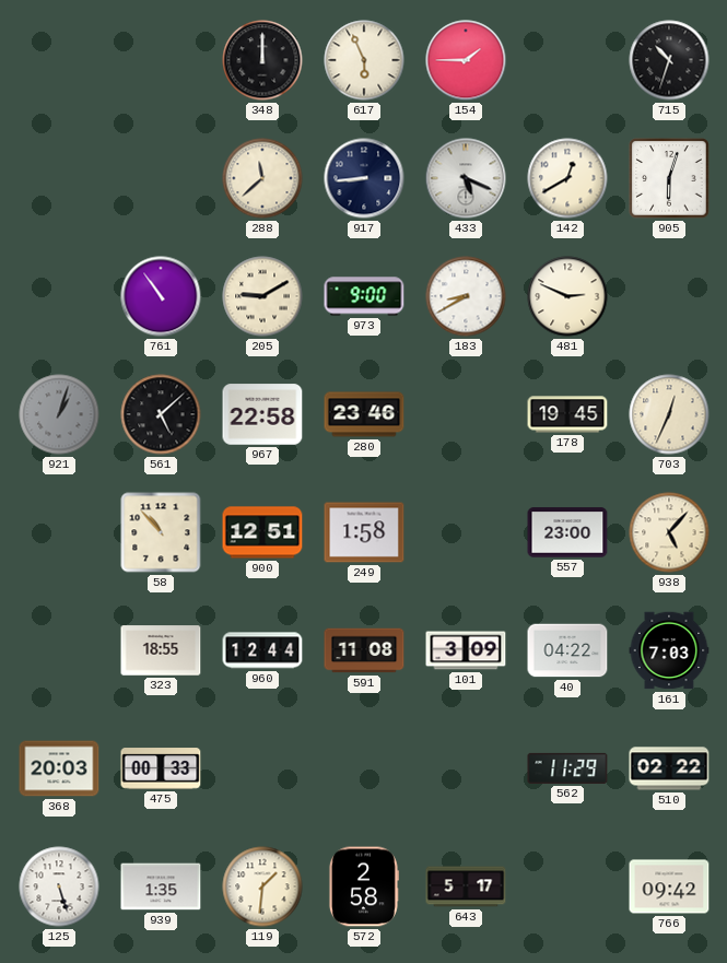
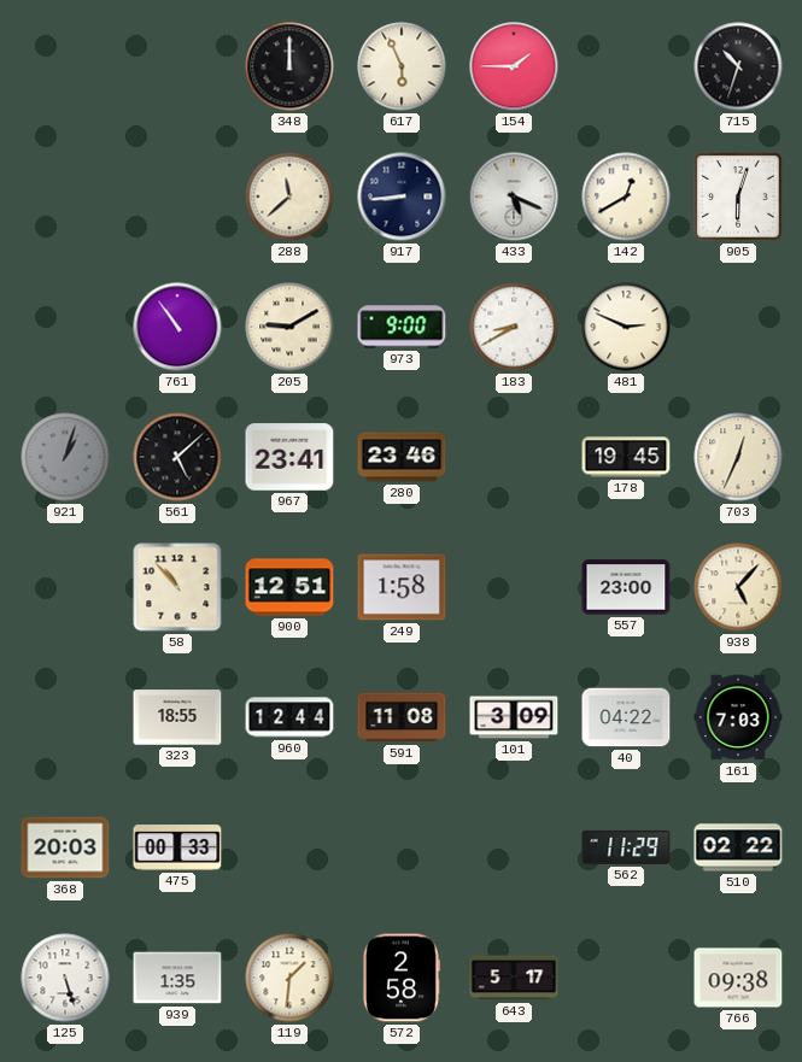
967: 22:58 -> 23:41 (289, 457)
766: 09:42 -> 09:38 (738, 978)
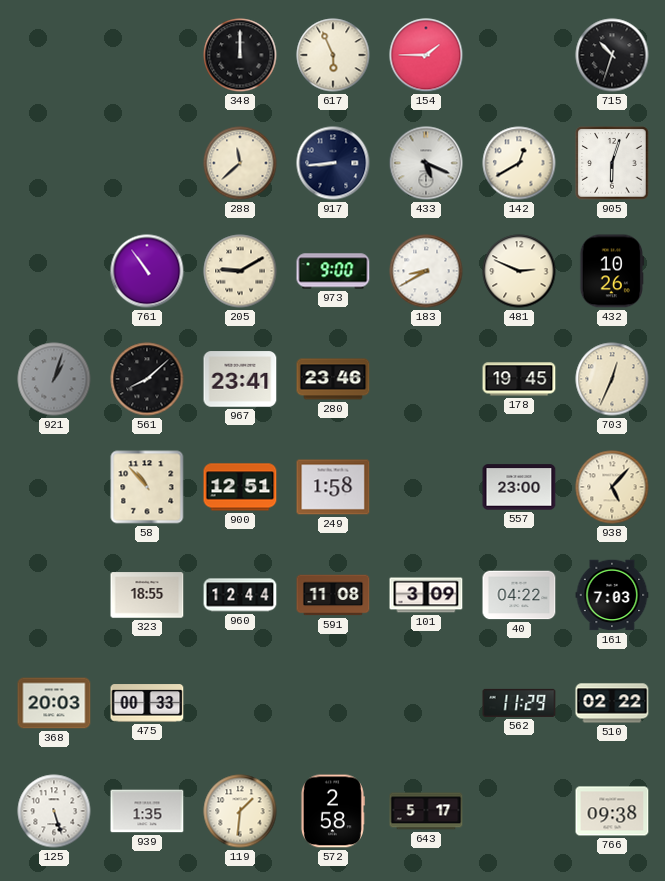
432: none -> 10:26 (612, 271)
561: 5:08 -> 8:08 (147, 379)
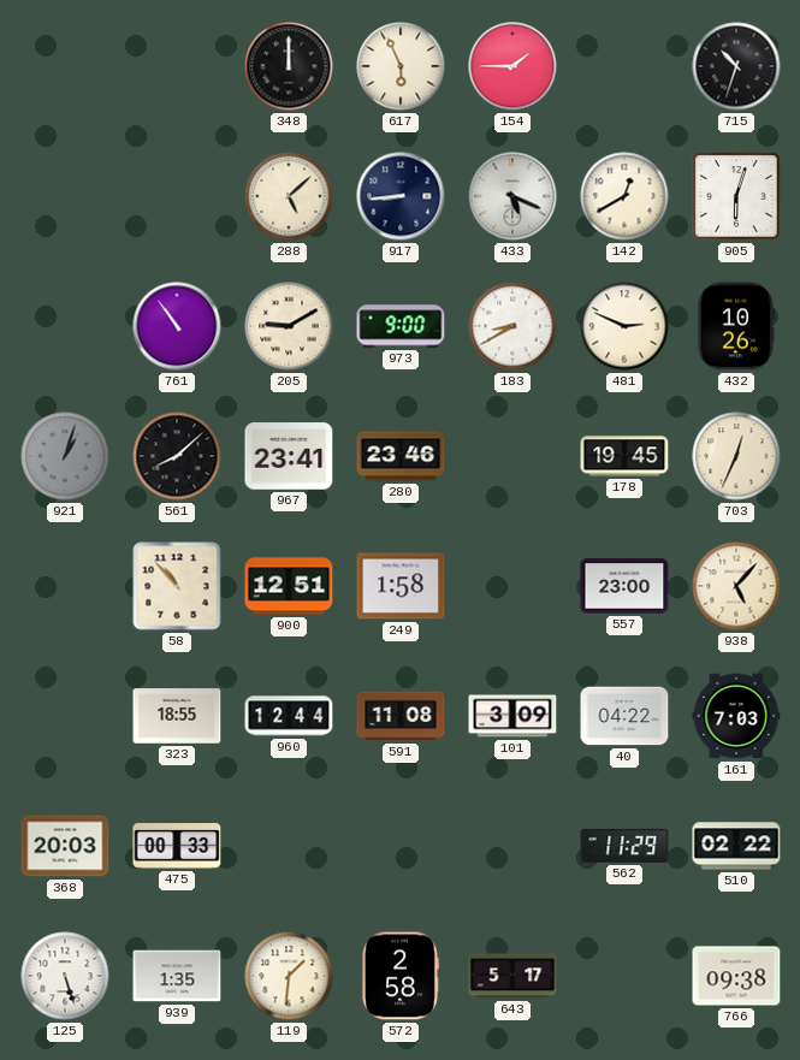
288: 11:38 -> 5:08 (289, 196)
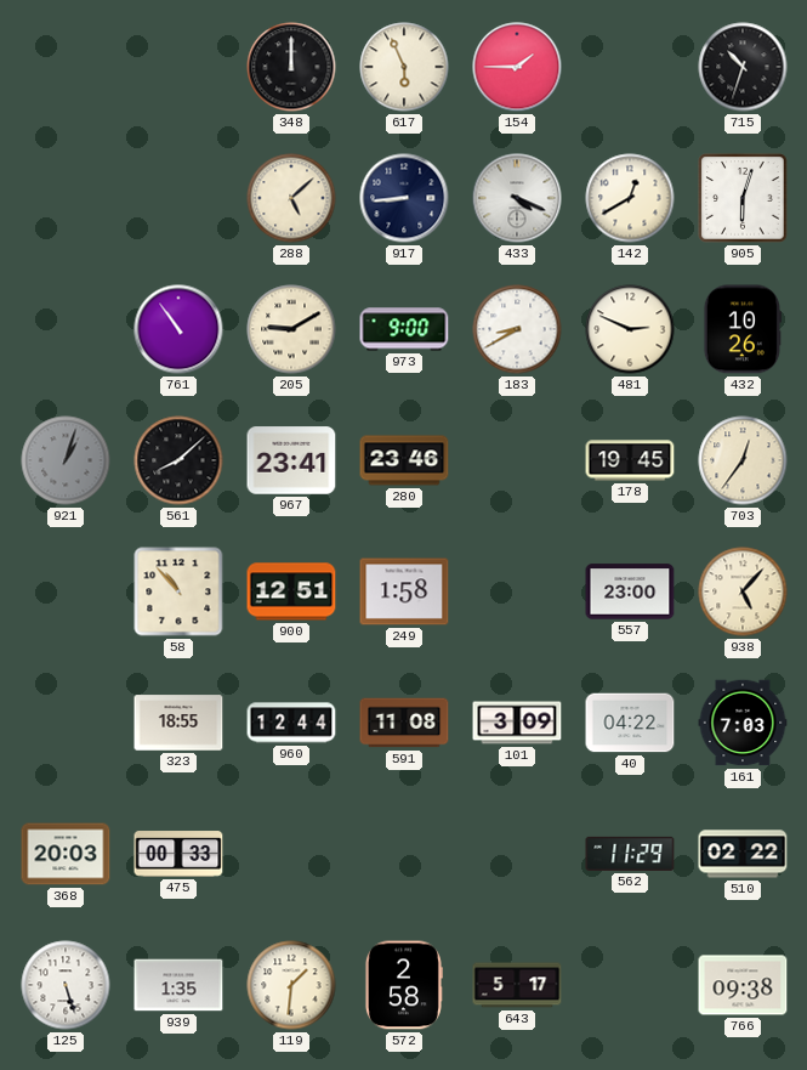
433: 5:19 -> 4:19 (517, 198)
703: 12:34 -> 12:36 (743, 460)
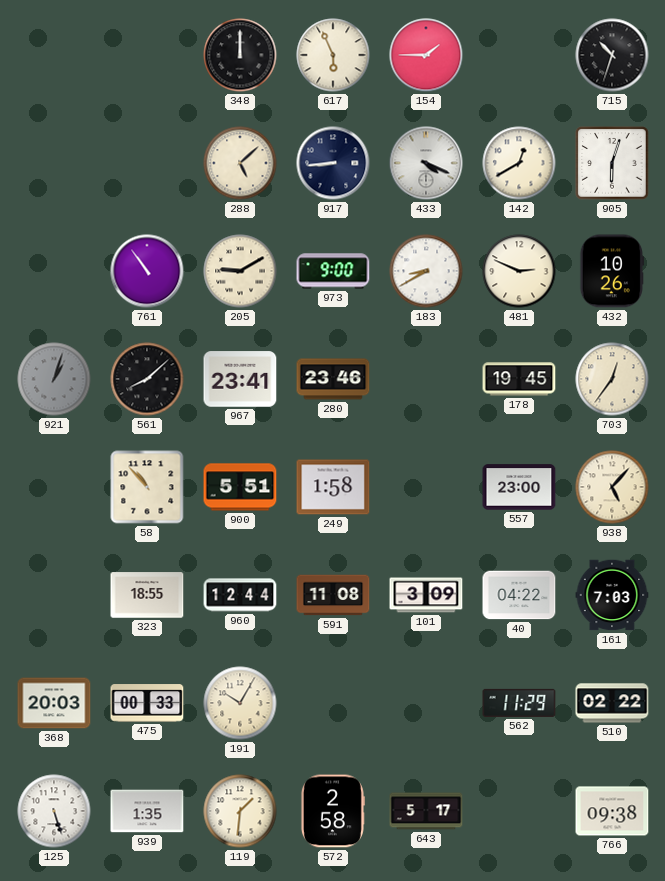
900: 12:51 -> 5:51 (240, 487)
191: none -> 10:05 (240, 703)
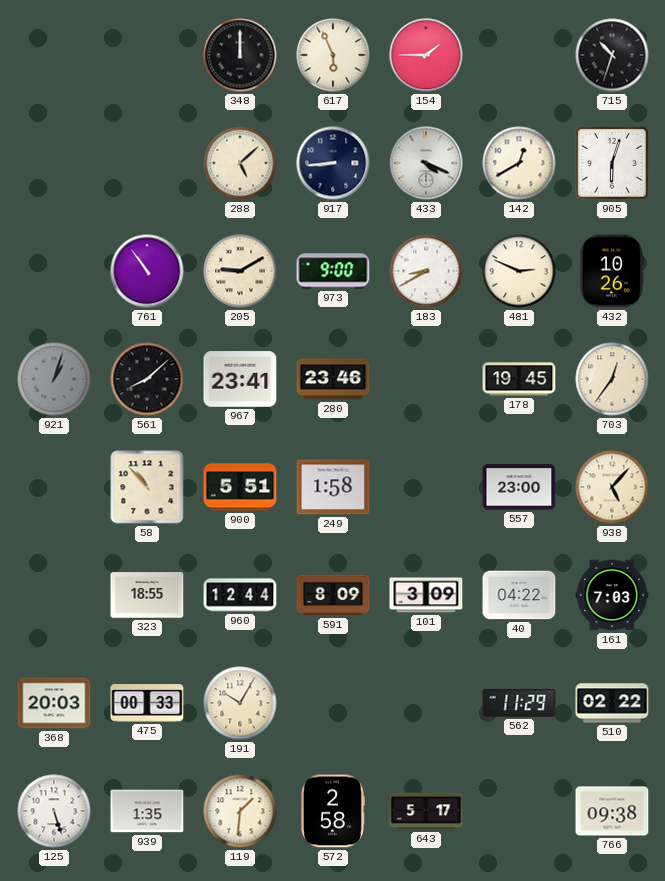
591: 11:08 -> 8:09 (333, 595)
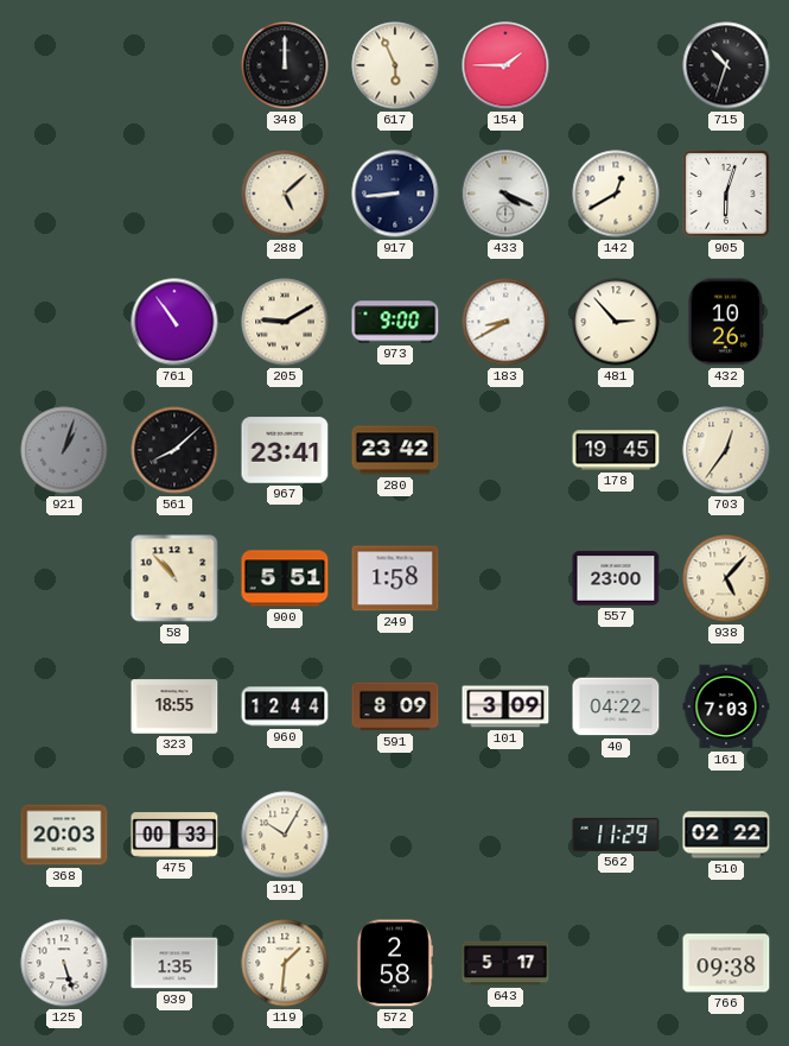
481: 2:49 -> 2:53 (616, 322)
280: 23:46 -> 23:42 (395, 450)
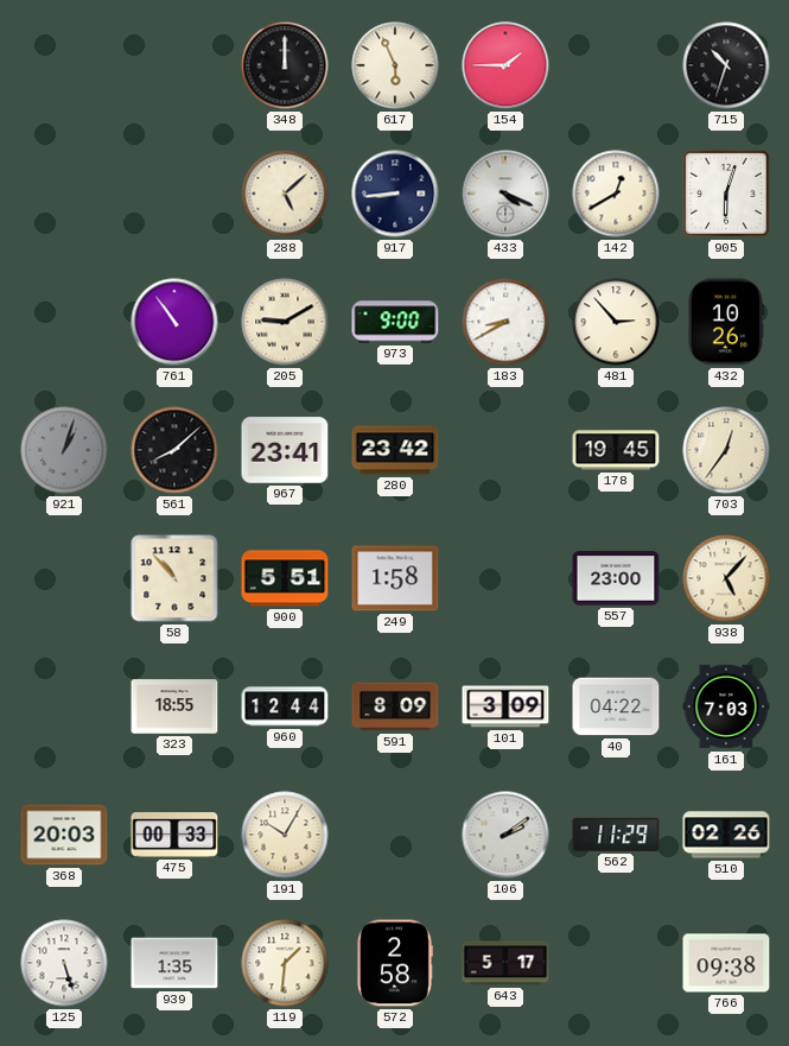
106: none -> 2:09 (505, 835)
510: 02:22 -> 02:26 (726, 835)
